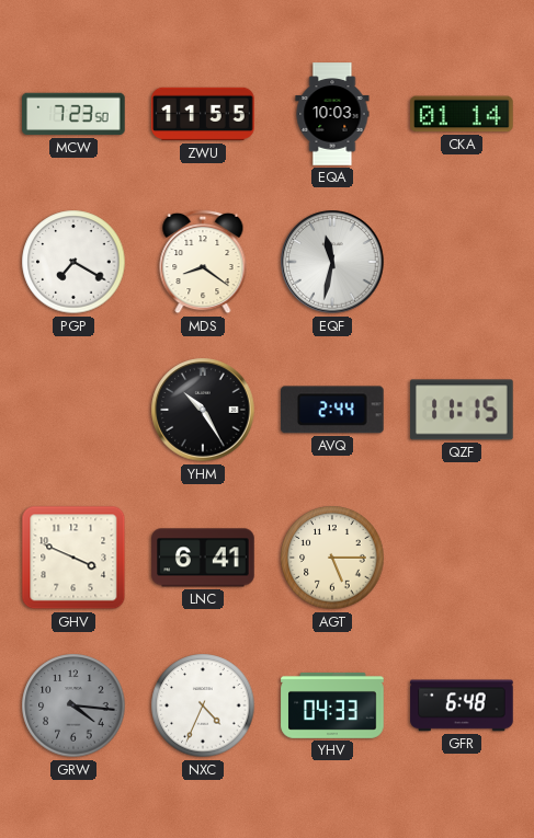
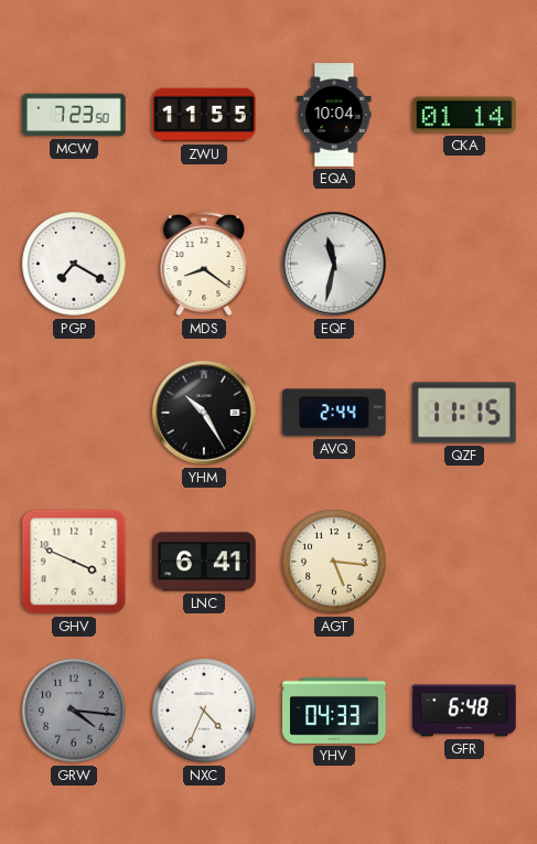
EQA: 10:03 -> 10:04 (334, 115)
AGT: 5:15 -> 5:16 (334, 562)
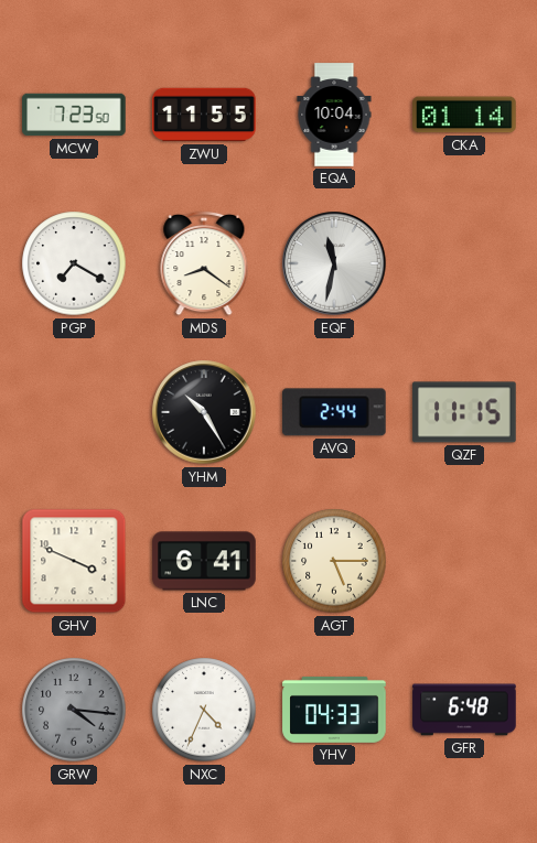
AGT: 5:16 -> 5:15 (334, 561)
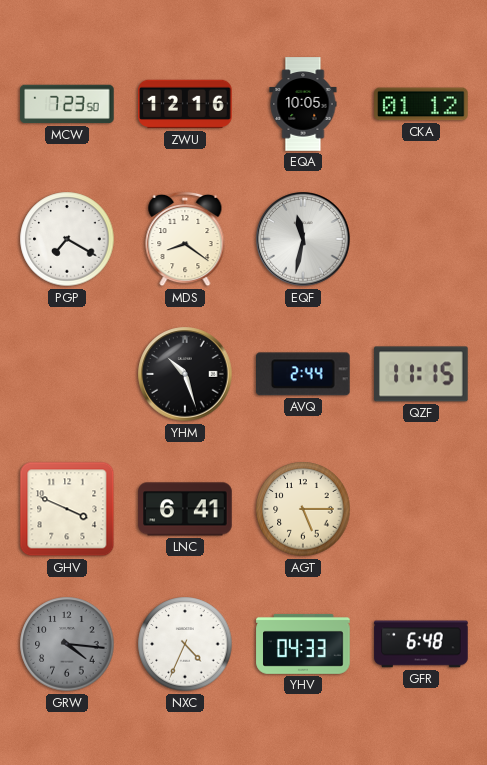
ZWU: 11:55 -> 12:16 (185, 104)
EQA: 10:04 -> 10:05 (303, 104)
CKA: 01:14 -> 01:12 (421, 104)
YHM: 10:25 -> 10:27 (185, 374)
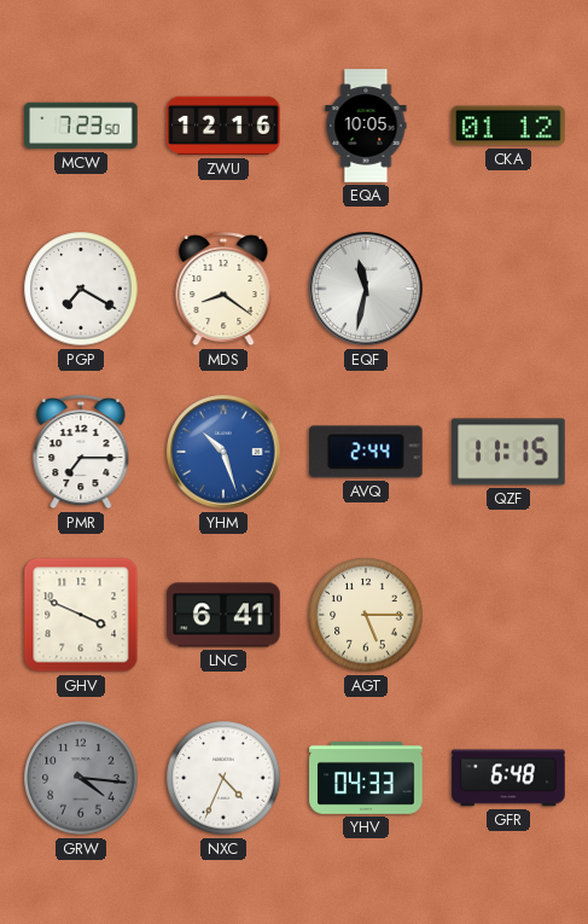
PMR: none -> 7:15 (81, 452)
YHM dial: black -> blue (223, 452)
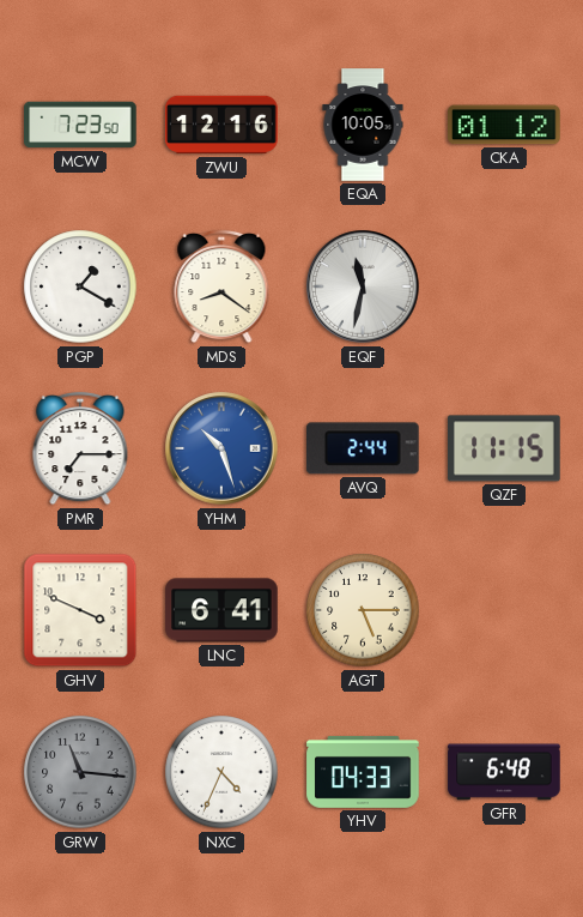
PGP: 7:20 -> 1:20 (80, 286)
GRW: 4:16 -> 11:16 (80, 772)
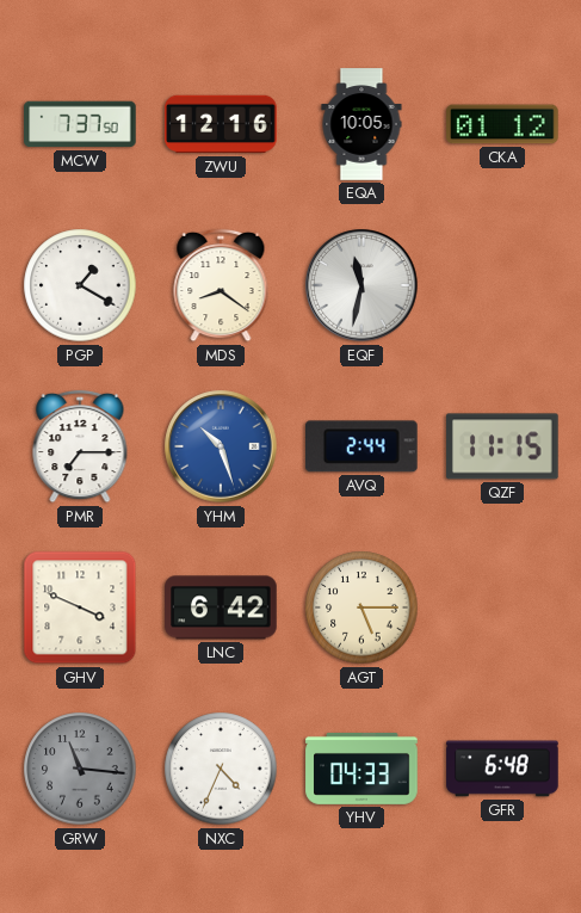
MCW: 7:23 -> 7:37 (80, 124)
LNC: 6:41 -> 6:42 (221, 607)
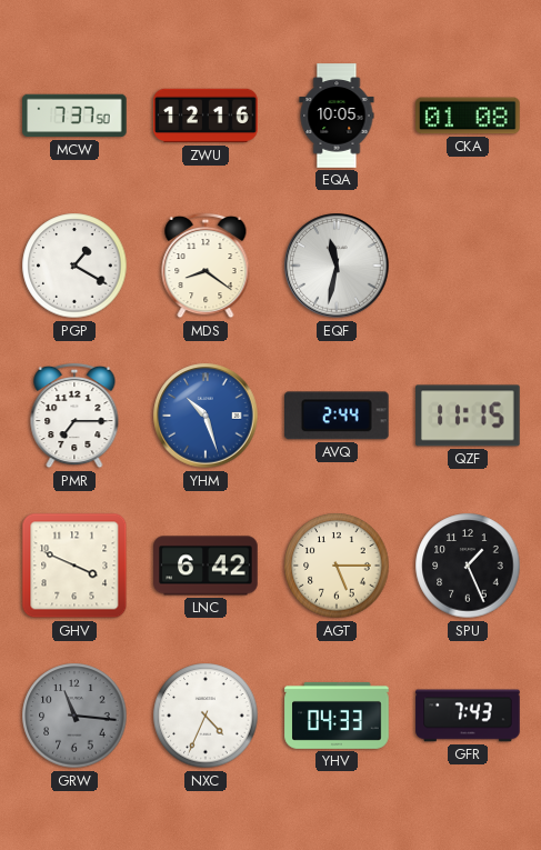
CKA: 01:12 -> 01:08 (468, 116)
SPU: none -> 1:26 (468, 566)
GFR: 6:48 -> 7:43 (468, 716)
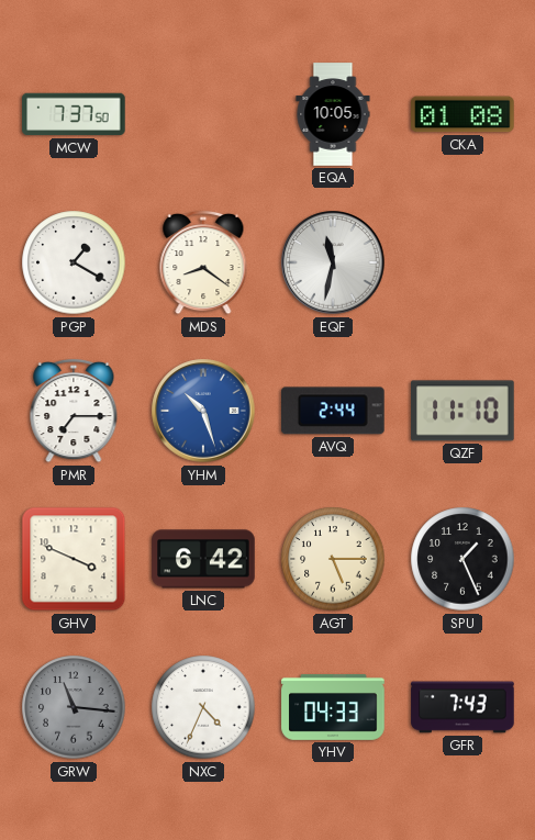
ZWU: 12:16 -> none (206, 116)
QZF: 11:15 -> 11:10 (462, 411)
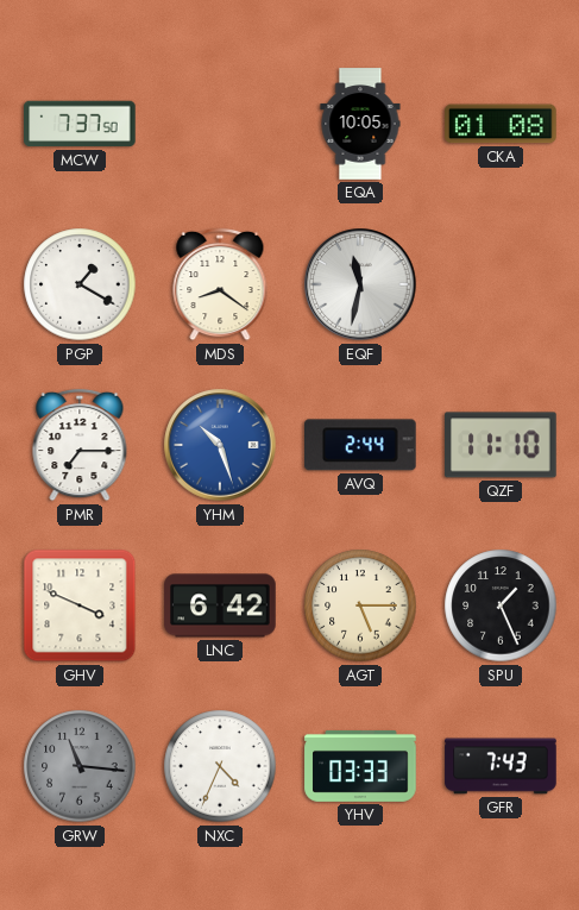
YHV: 04:33 -> 03:33 (360, 766)
